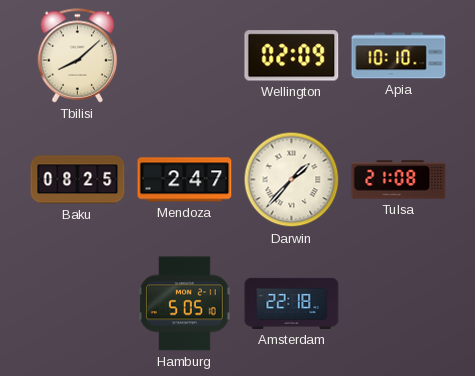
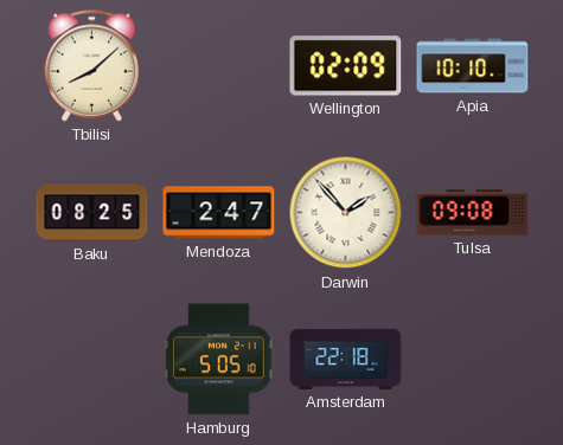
Darwin: 1:37 -> 1:53 (346, 213)
Tulsa: 21:08 -> 09:08 (473, 213)
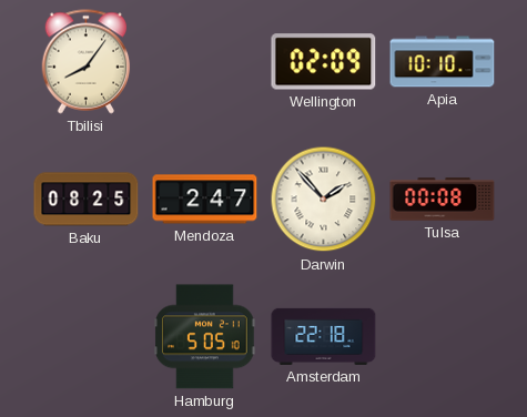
Tbilisi: 8:08 -> 8:06 (87, 62)
Tulsa: 09:08 -> 00:08 (443, 200)
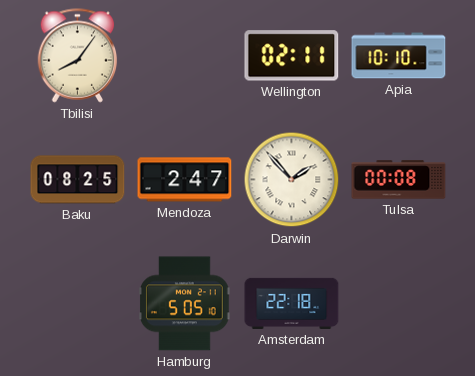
Wellington: 02:09 -> 02:11 (292, 56)
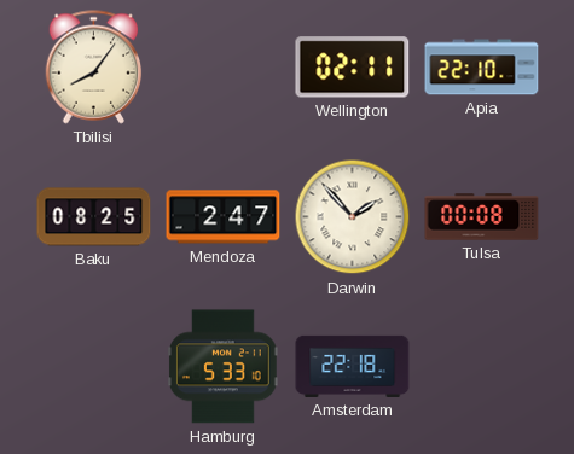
Apia: 10:10 -> 22:10 (482, 68)
Hamburg: 5:05 -> 5:33 (224, 367)
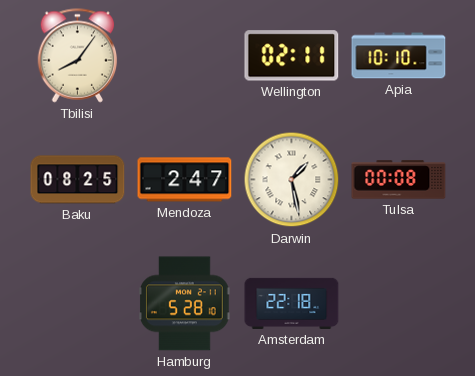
Apia: 22:10 -> 10:10 (399, 56)
Darwin: 1:53 -> 1:28 (292, 180)
Hamburg: 5:33 -> 5:28 (185, 304)
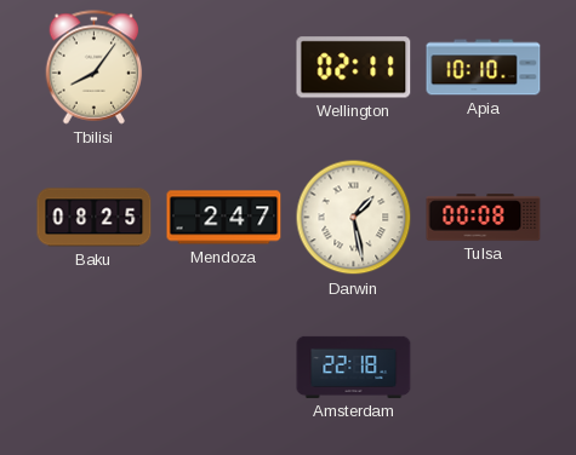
Hamburg: 5:28 -> none (185, 304)
